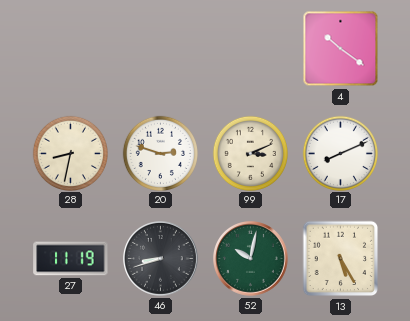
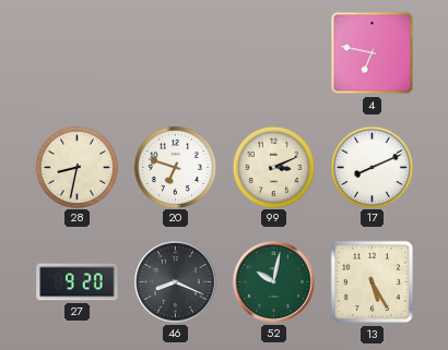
4: 10:21 -> 6:47 (373, 53)
20: 2:48 -> 6:48 (175, 167)
27: 11:19 -> 9:20 (78, 282)
46: 8:42 -> 8:19 (176, 282)
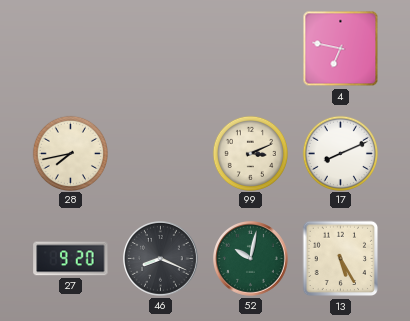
28: 8:32 -> 7:43 (70, 153)
20: 6:48 -> none (175, 167)
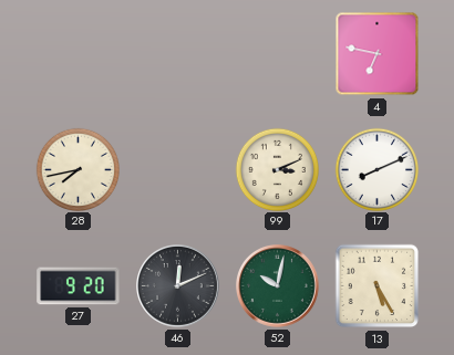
46: 8:19 -> 12:11 (178, 286)
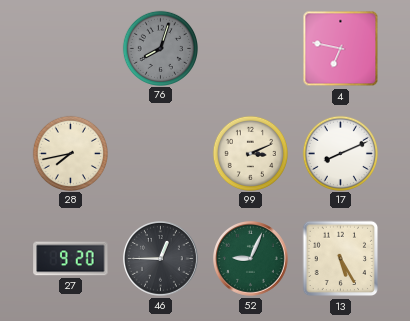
76: none -> 8:03 (160, 48)
46: 12:11 -> 12:45 (161, 259)
52: 10:02 -> 9:04 (251, 259)
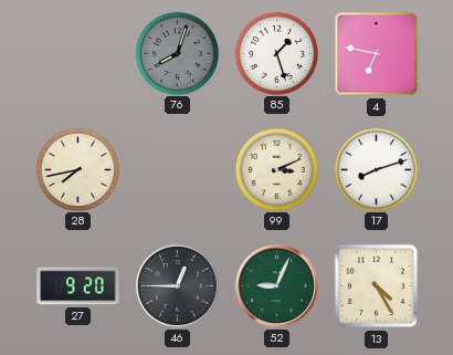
85: none -> 1:27 (276, 53)
17: 8:11 -> 8:12 (376, 169)
13: 5:25 -> 4:25 (377, 286)
